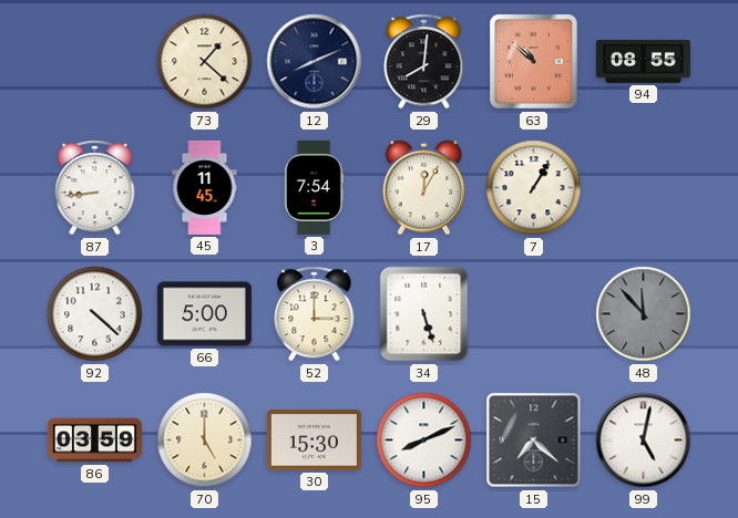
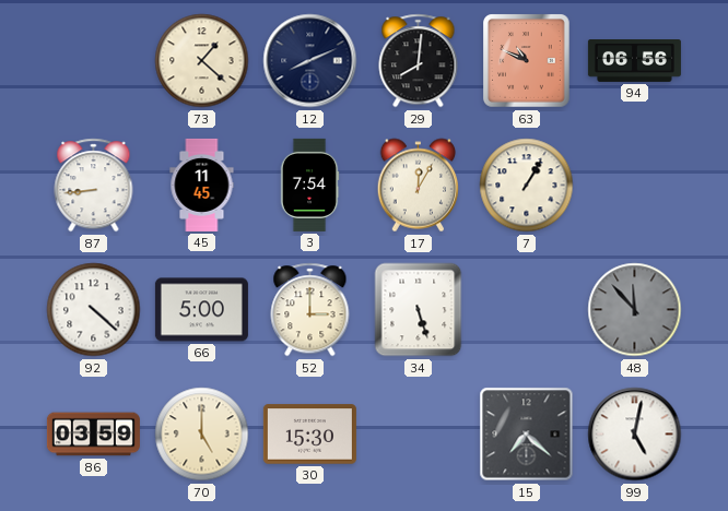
63: 10:52 -> 10:49 (527, 61)
94: 08:55 -> 06:56 (634, 61)
95: 8:11 -> none (424, 441)
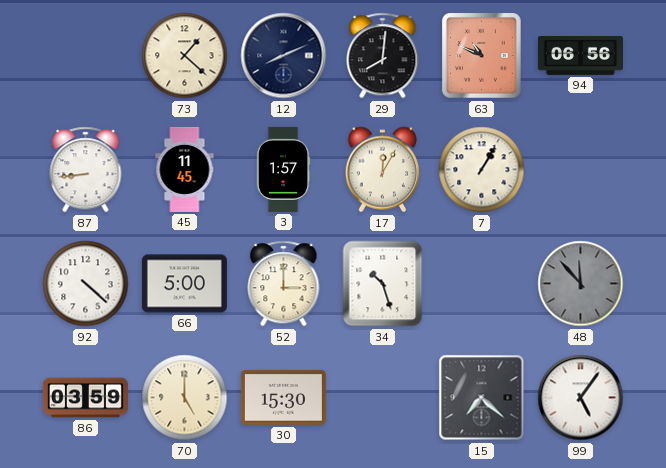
3: 7:54 -> 1:57 (283, 169)
34: 5:27 -> 10:27 (383, 284)
99: 5:02 -> 5:06 (581, 398)
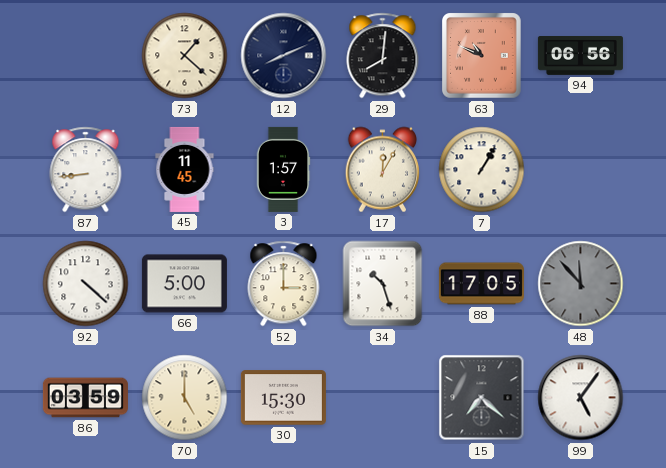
88: none -> 17:05 (481, 284)
